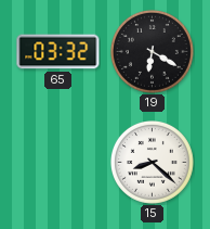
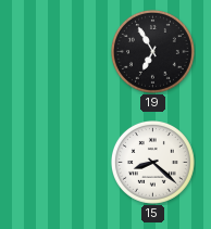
65: 03:32 -> none (58, 52)
19: 6:20 -> 6:55 (152, 51)
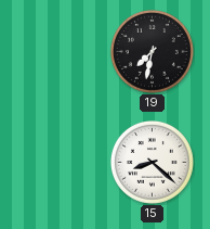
19: 6:55 -> 7:32 (152, 51)
